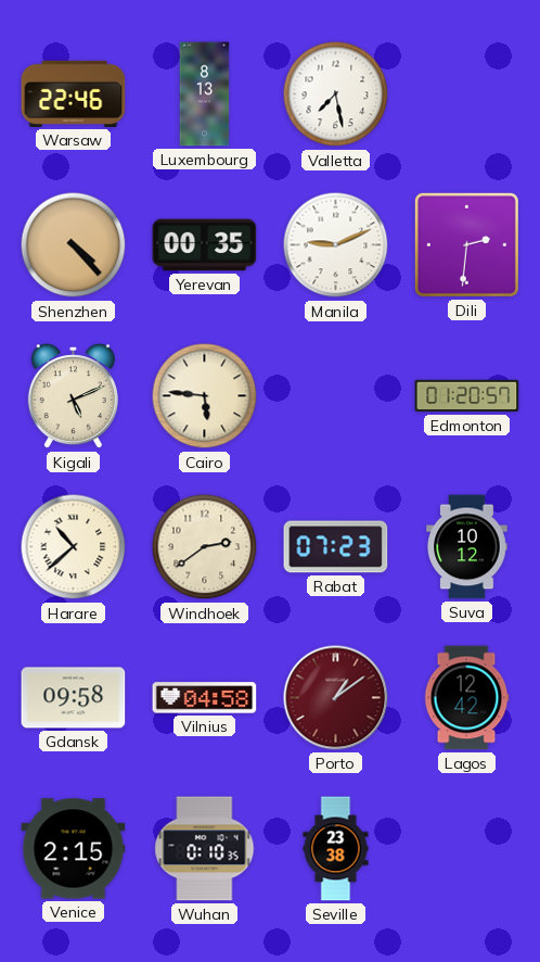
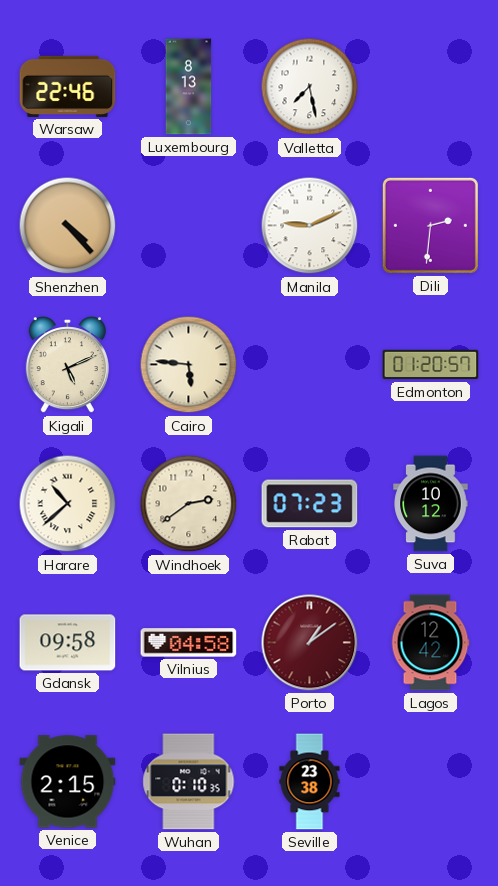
Yerevan: 00:35 -> none (205, 245)
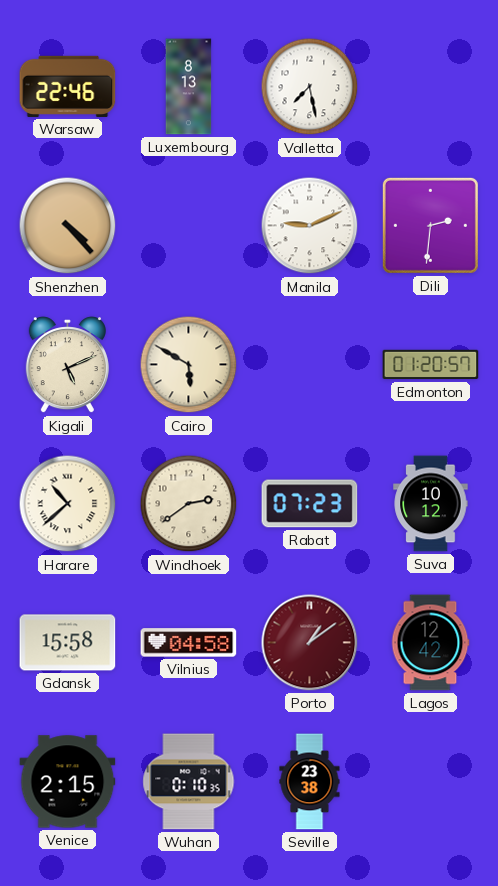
Cairo: 5:46 -> 5:50 (189, 365)
Gdansk: 09:58 -> 15:58 (68, 643)
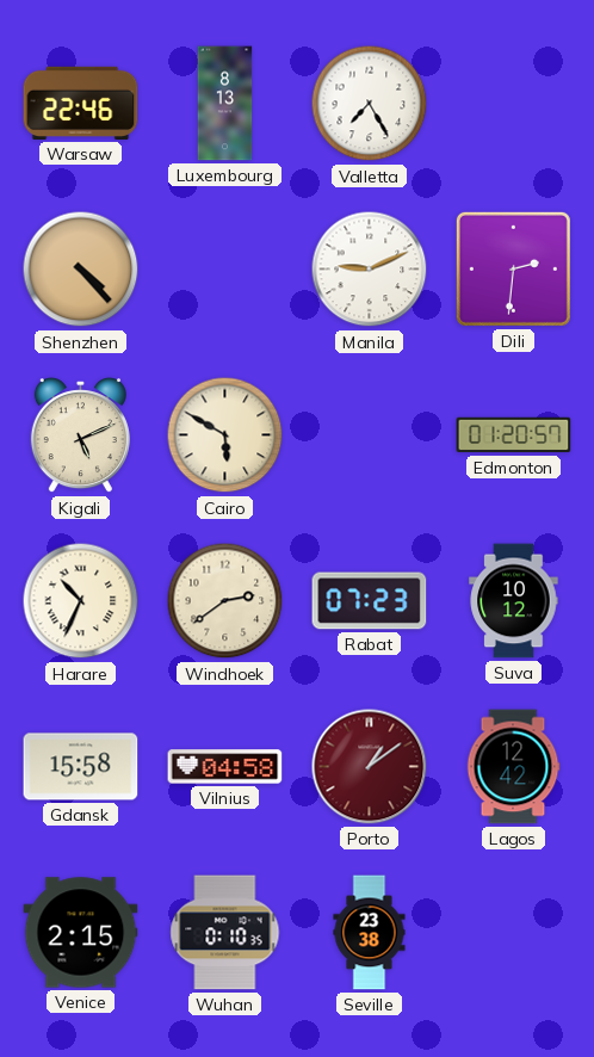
Valletta: 7:28 -> 7:25 (370, 104)
Harare: 10:38 -> 10:34 (81, 601)
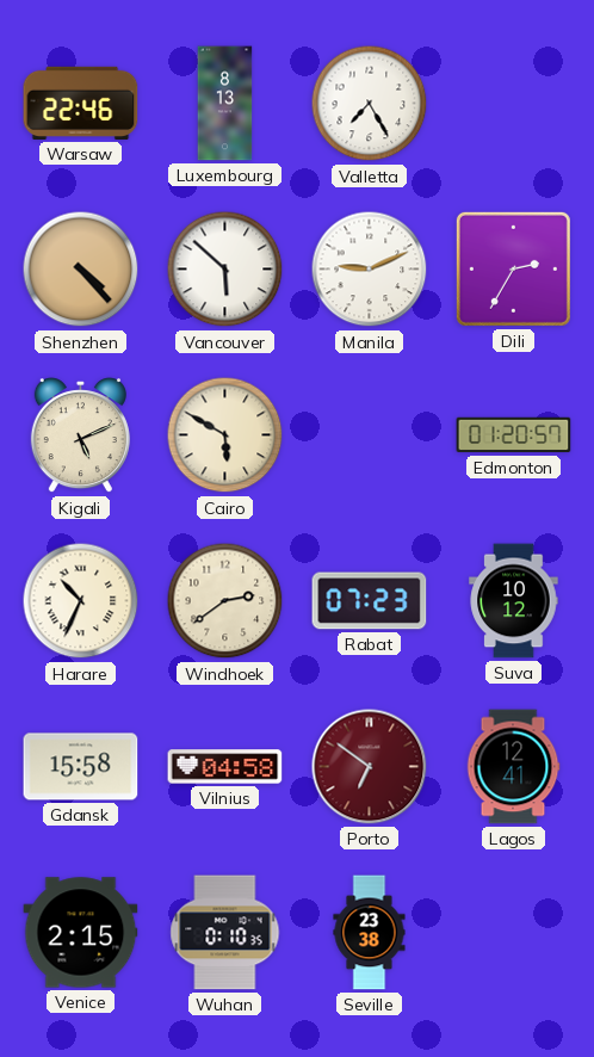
Vancouver: none -> 5:52 (225, 270)
Dili: 2:31 -> 2:35 (513, 268)
Porto: 1:09 -> 6:51 (370, 767)
Lagos: 12:42 -> 12:41 (513, 767)
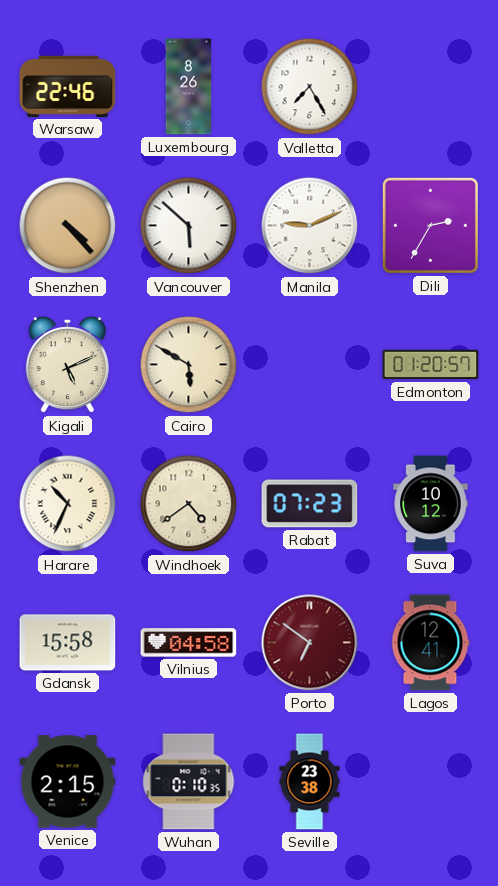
Luxembourg: 8:13 -> 8:26 (189, 87)
Windhoek: 2:39 -> 4:39 (189, 504)
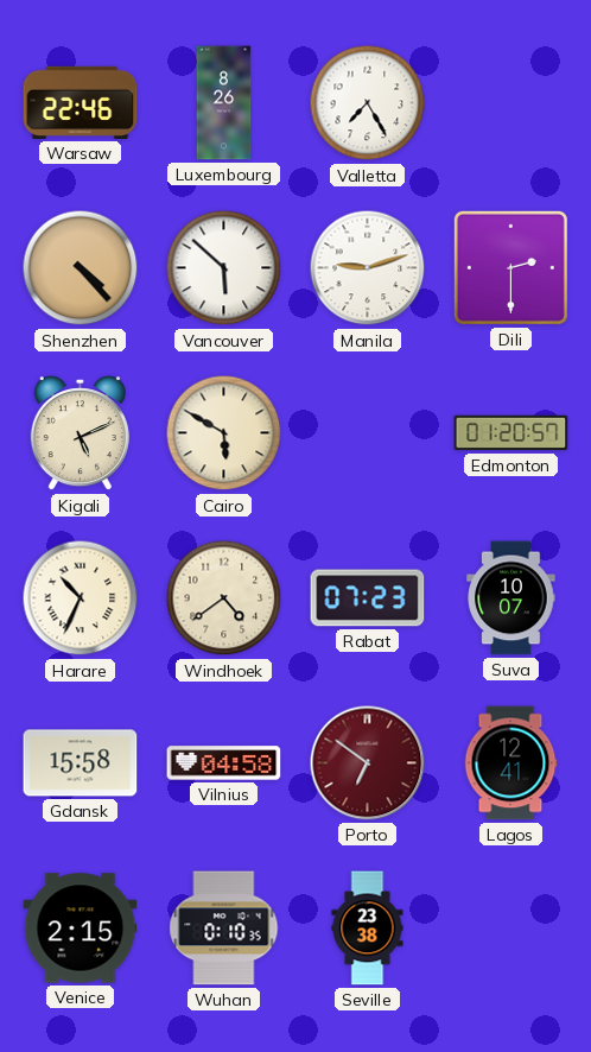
Manila: 9:11 -> 9:12 (368, 268)
Dili: 2:35 -> 2:30 (510, 267)
Suva: 10:12 -> 10:07 (511, 598)
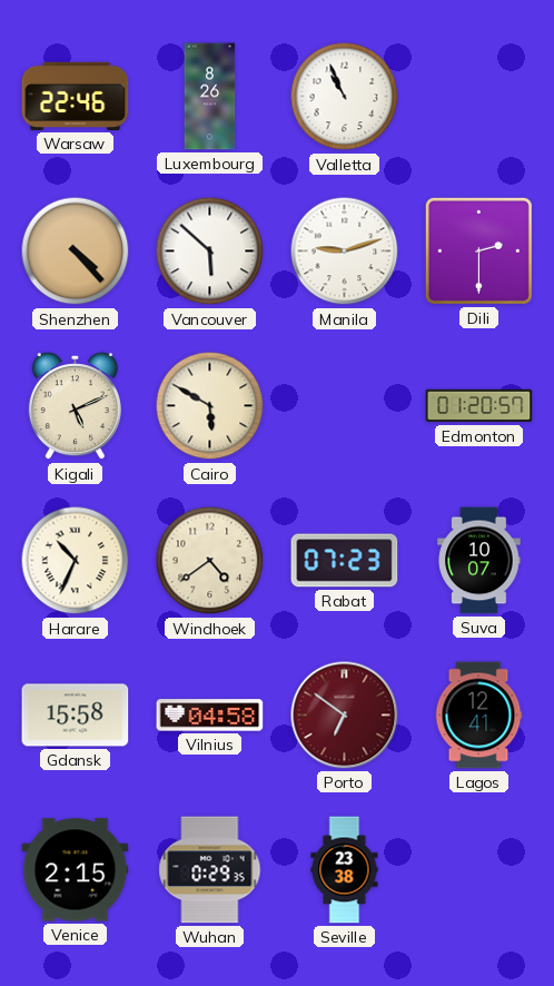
Valletta: 7:25 -> 10:56 (345, 97)
Wuhan: 0:10 -> 0:29 (210, 870)
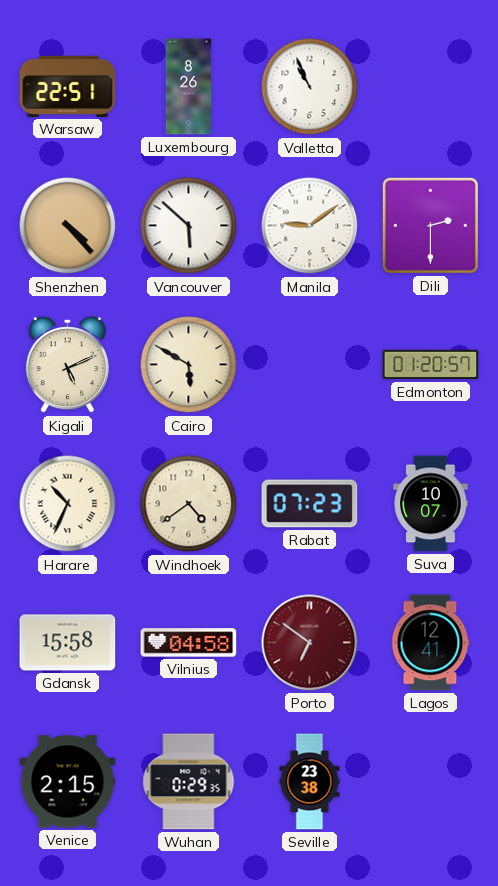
Warsaw: 22:46 -> 22:51 (68, 86)
Manila: 9:12 -> 9:09 (310, 226)
